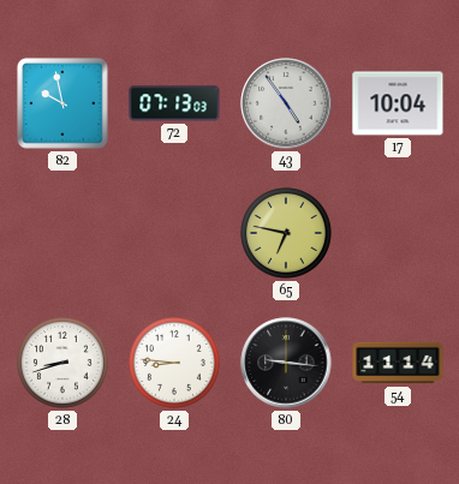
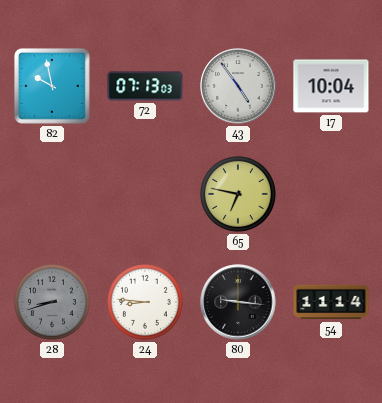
28 dial: white -> grey (53, 303)
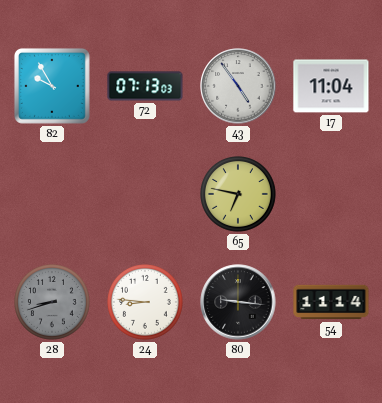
82: 9:58 -> 9:55 (52, 86)
17: 10:04 -> 11:04 (331, 86)
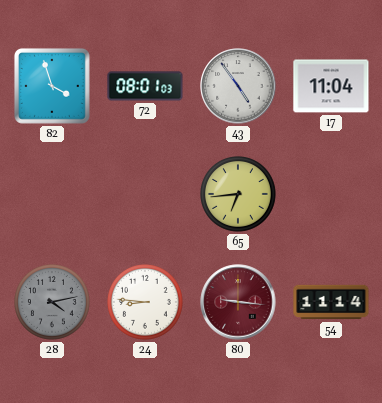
82: 9:55 -> 3:57 (52, 86)
72: 07:13 -> 08:01 (145, 86)
65: 6:47 -> 6:44 (239, 195)
28: 8:42 -> 4:13 (53, 303)
80 dial: black -> burgundy (238, 302)
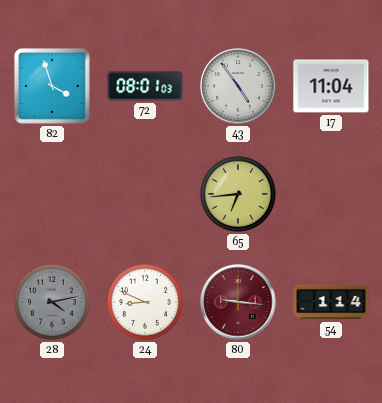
24: 8:46 -> 8:49 (146, 303)
54: 11:14 -> 1:14 (331, 302)
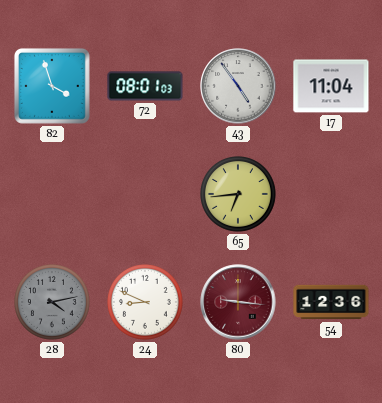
54: 1:14 -> 12:36 (331, 302)
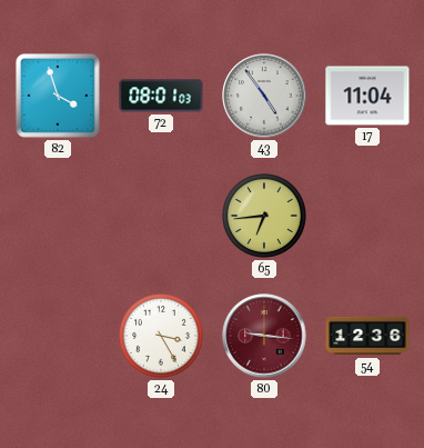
28: 4:13 -> none (53, 303)
24: 8:49 -> 3:25 (162, 337)
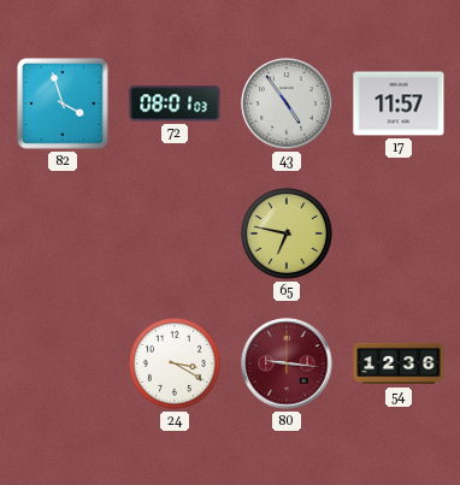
17: 11:04 -> 11:57 (399, 103)
65: 6:44 -> 6:47 (288, 235)
24: 3:25 -> 3:20 (176, 365)
